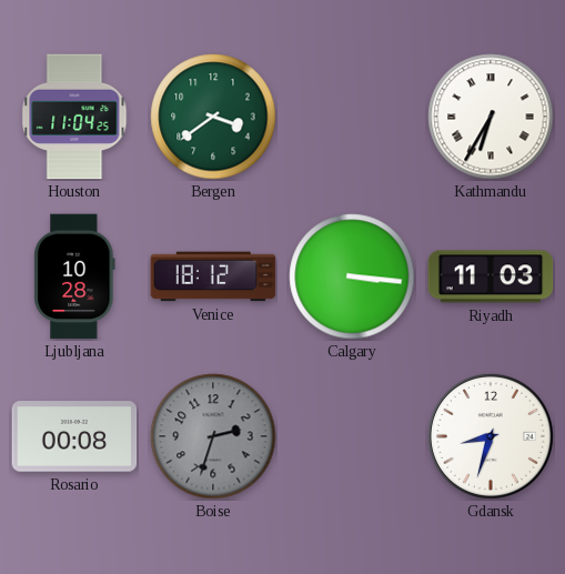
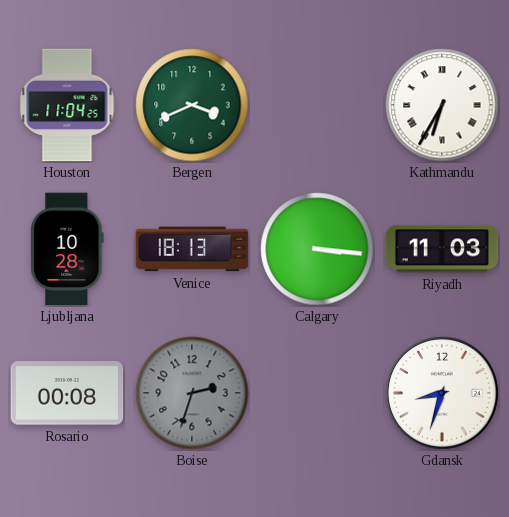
Bergen: 3:39 -> 3:41 (192, 105)
Venice: 18:12 -> 18:13 (192, 249)
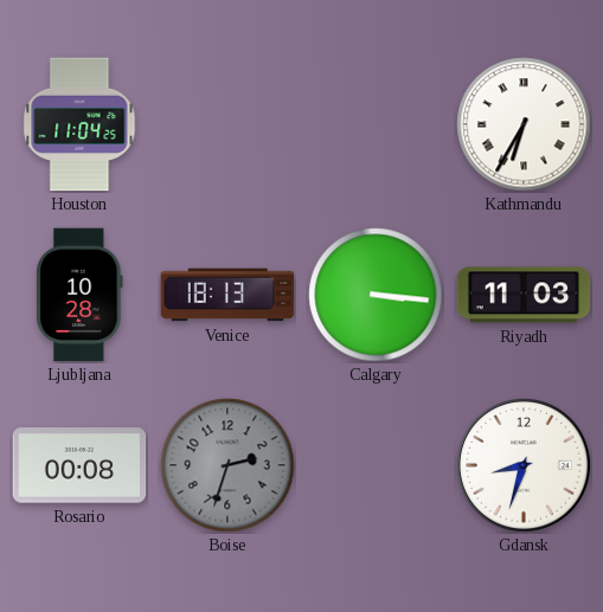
Bergen: 3:41 -> none (192, 105)
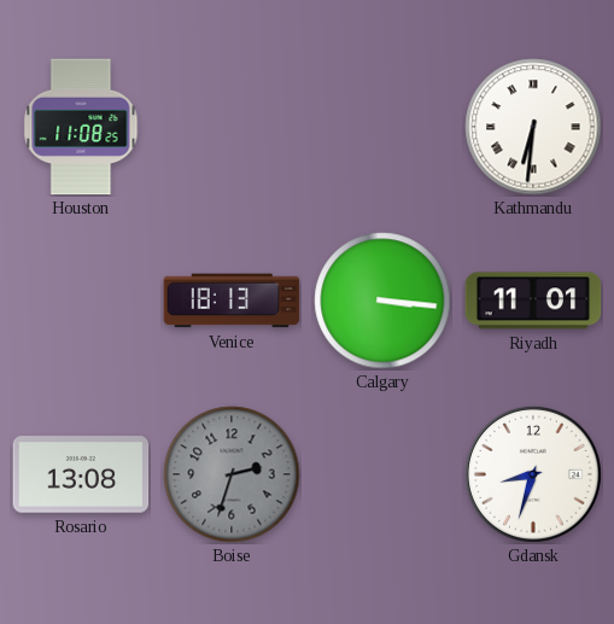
Houston: 11:04 -> 11:08 (81, 127)
Kathmandu: 6:35 -> 6:31 (533, 127)
Ljubljana: 10:28 -> none (79, 295)
Riyadh: 11:03 -> 11:01 (533, 301)
Rosario: 00:08 -> 13:08 (81, 474)
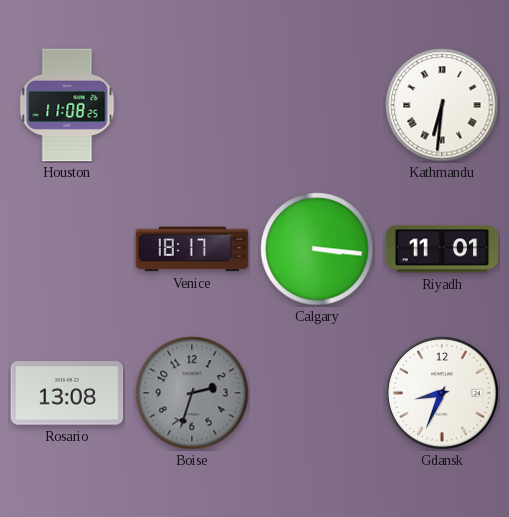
Venice: 18:13 -> 18:17 (192, 249)
Gdansk: 8:33 -> 8:34 (442, 393)
